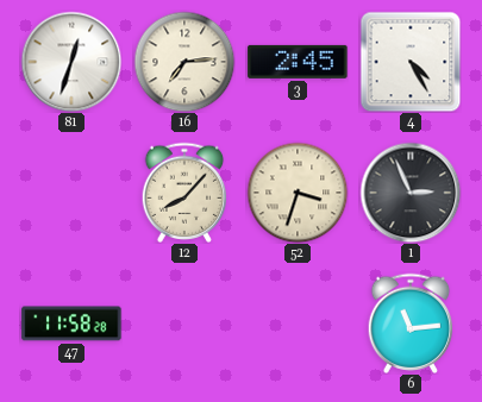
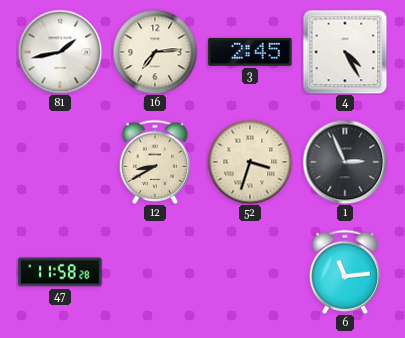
81: 12:33 -> 1:43 (60, 52)
12: 8:07 -> 8:40 (155, 161)
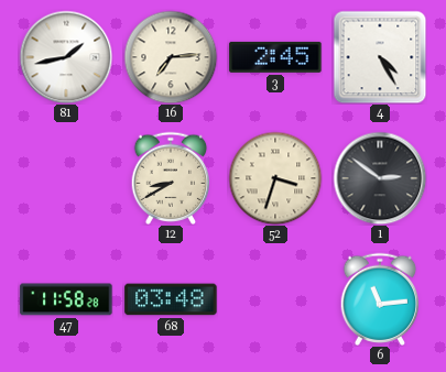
1: 2:56 -> 2:51 (380, 178)
68: none -> 03:48 (171, 299)
